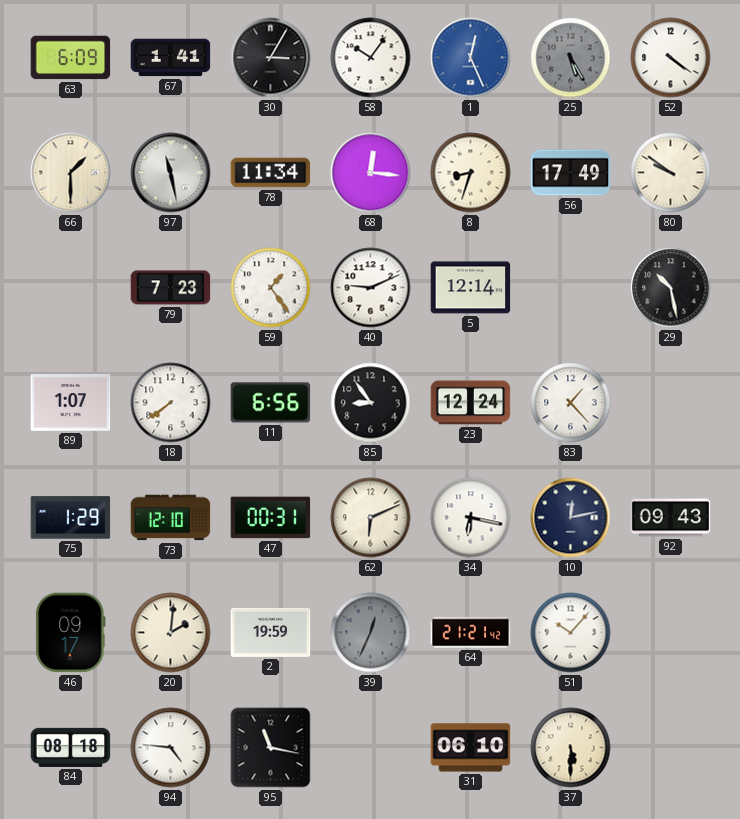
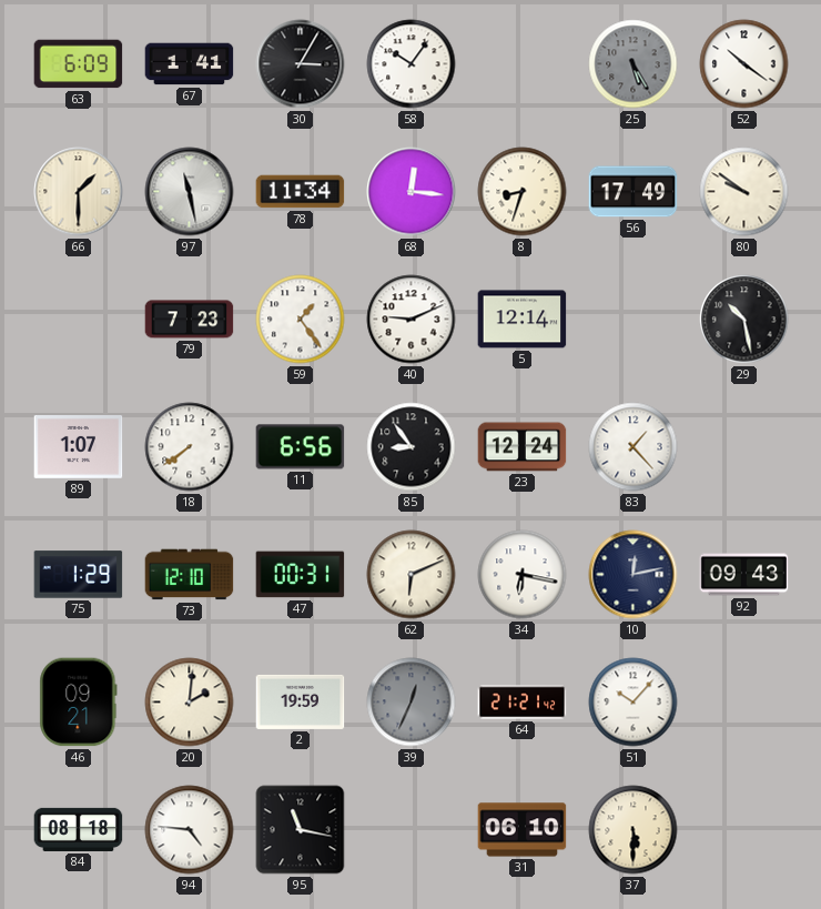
1: 12:26 -> none (471, 58)
52: 4:21 -> 10:21 (744, 64)
46: 09:17 -> 09:21 (79, 703)
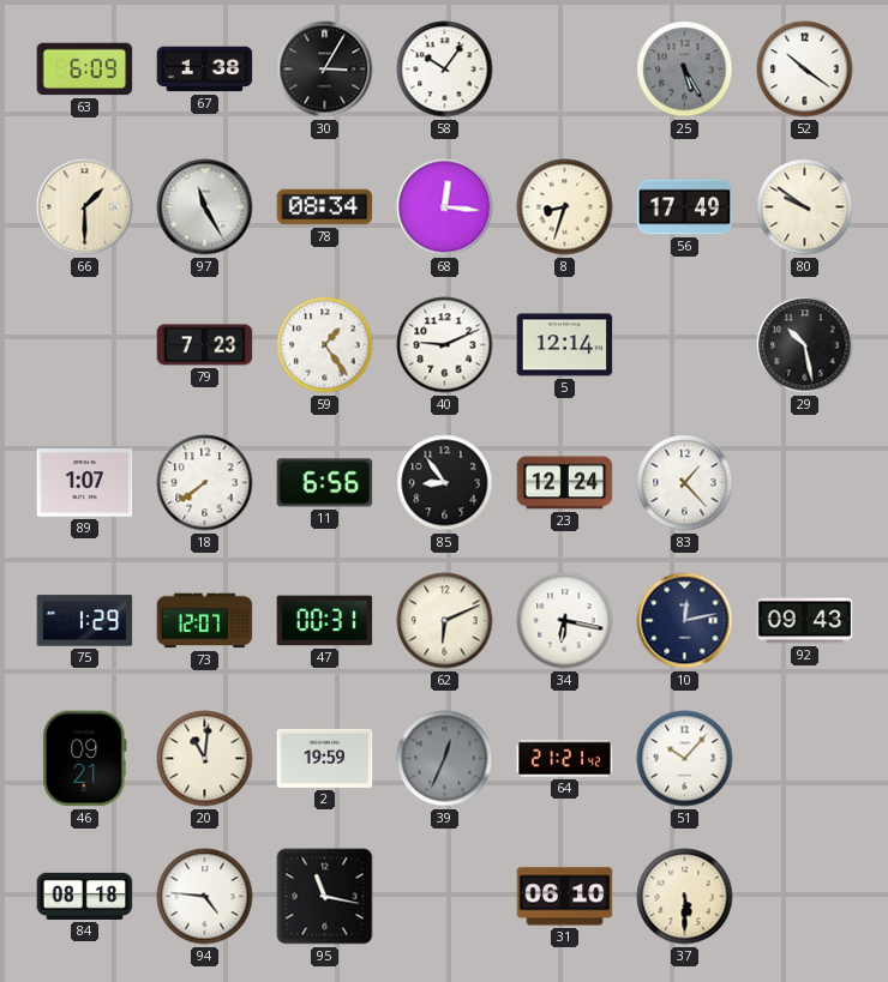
67: 1:41 -> 1:38 (205, 70)
97: 11:28 -> 11:25 (205, 207)
78: 11:34 -> 08:34 (325, 207)
73: 12:10 -> 12:07 (205, 621)
20: 2:01 -> 11:01 (205, 759)
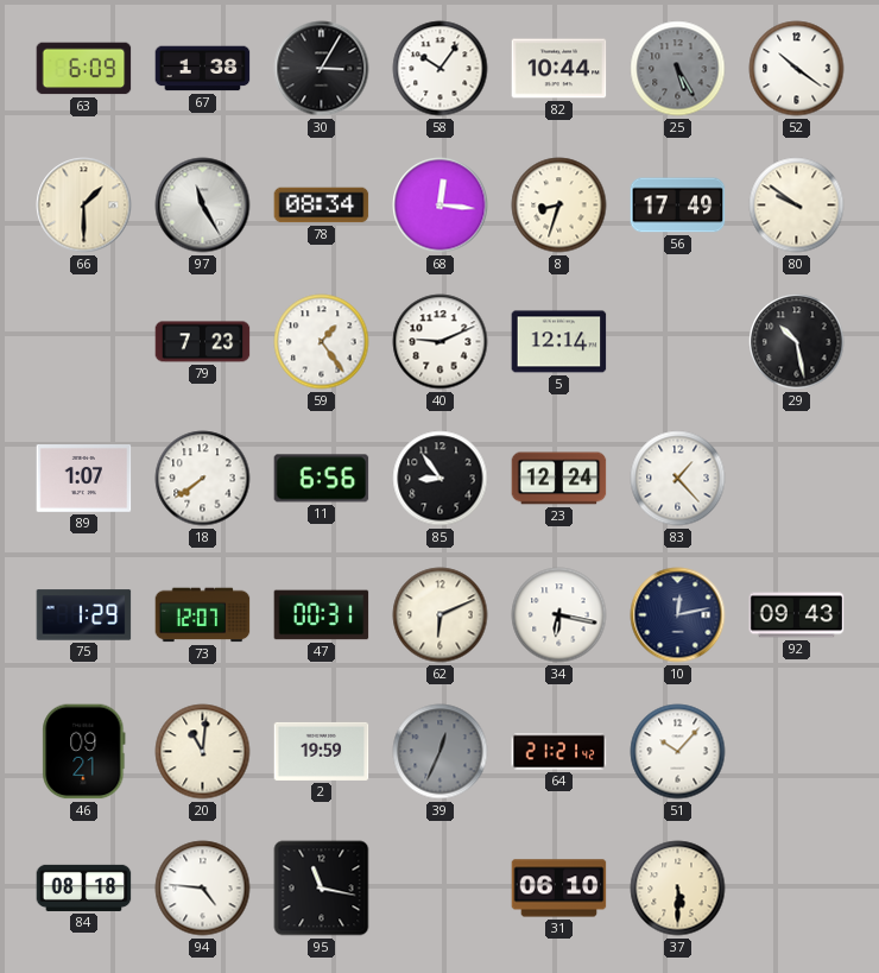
82: none -> 10:44 (559, 69)
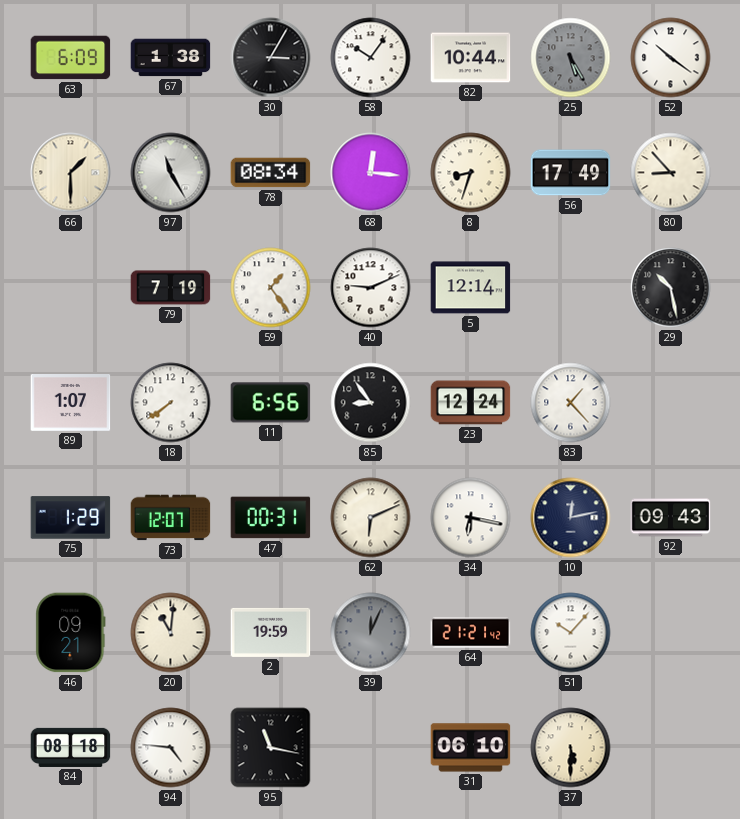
80: 9:51 -> 8:53 (671, 173)
79: 7:23 -> 7:19 (171, 288)
39: 12:34 -> 12:04 (371, 633)
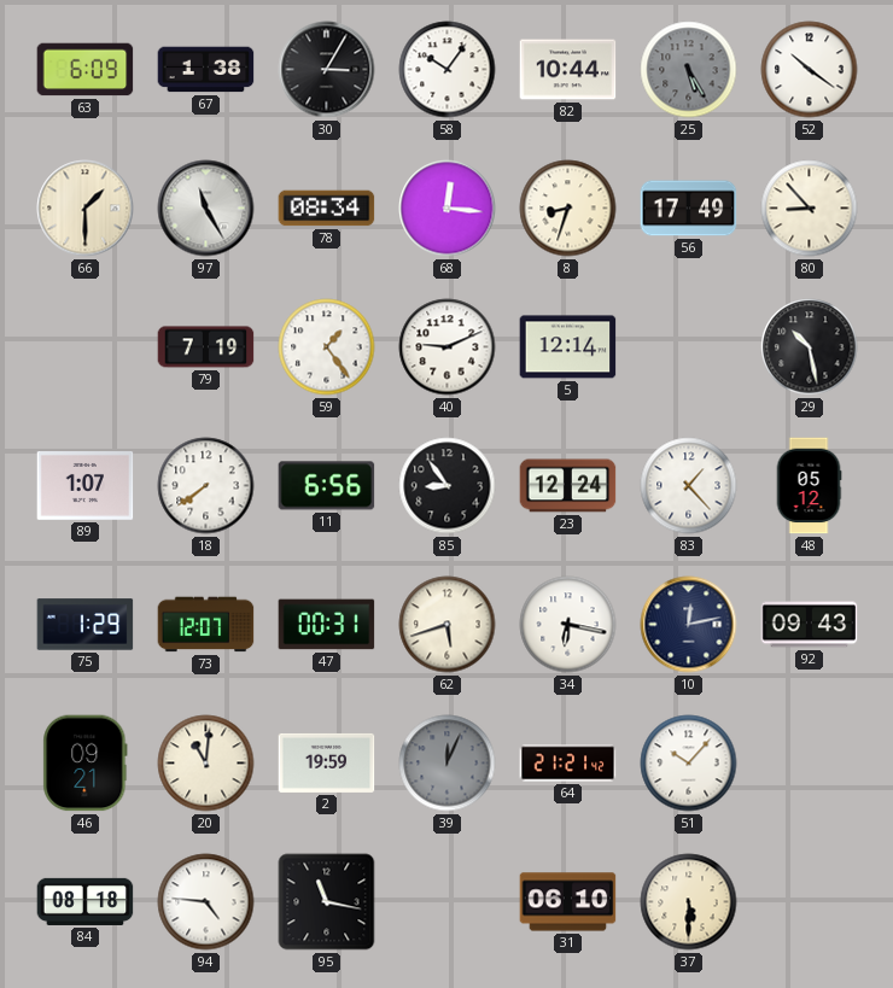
48: none -> 05:12 (809, 486)
62: 6:11 -> 5:42 (448, 625)
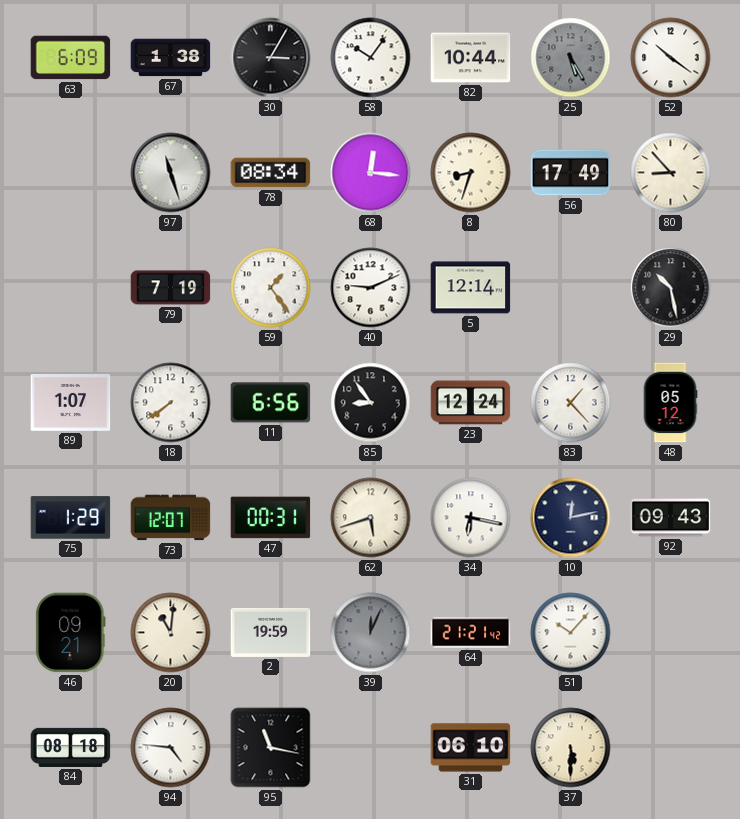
66: 1:30 -> none (86, 209)
97: 11:25 -> 11:27 (171, 173)
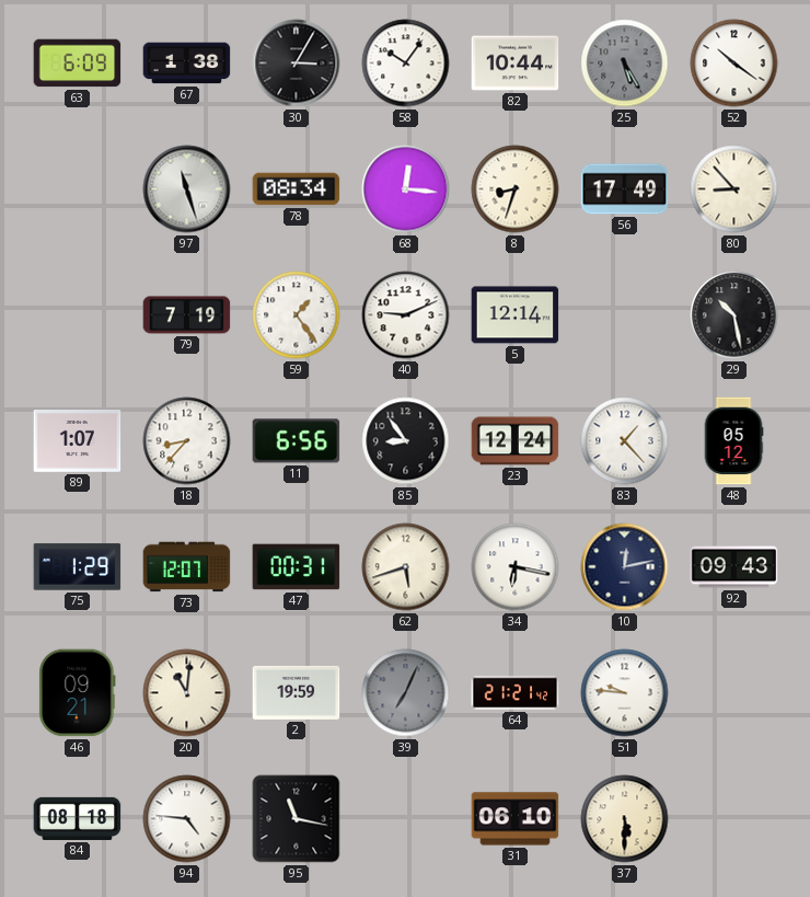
18: 7:39 -> 8:37 (187, 441)
39: 12:04 -> 7:04 (406, 693)
51: 10:07 -> 9:46 (625, 693)
